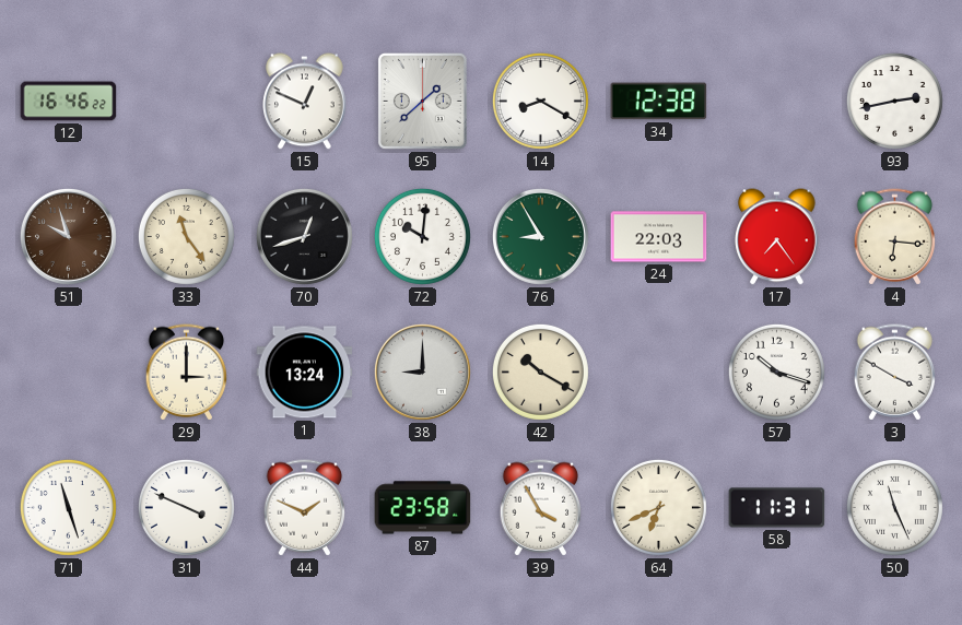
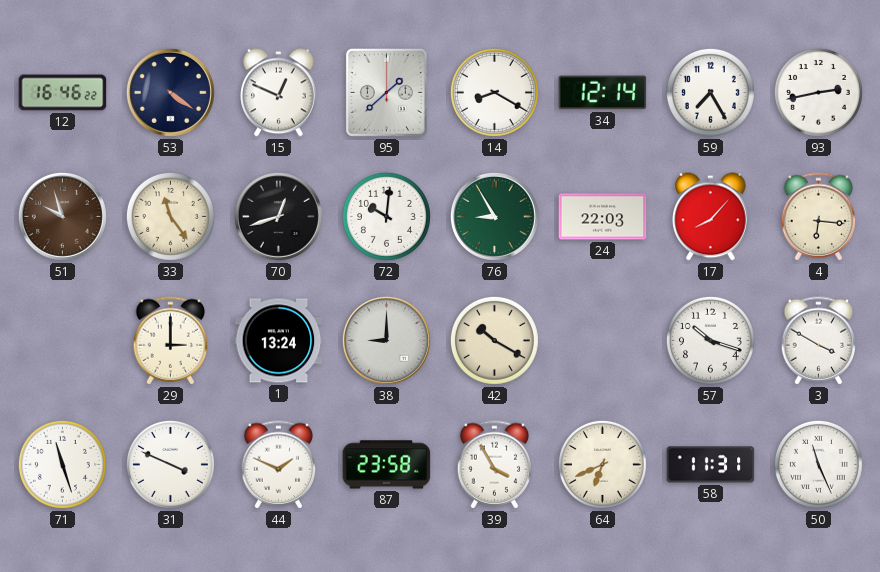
53: none -> 4:21 (170, 92)
34: 12:38 -> 12:14 (603, 93)
59: none -> 7:25 (710, 92)
17: 7:24 -> 8:07 (711, 217)
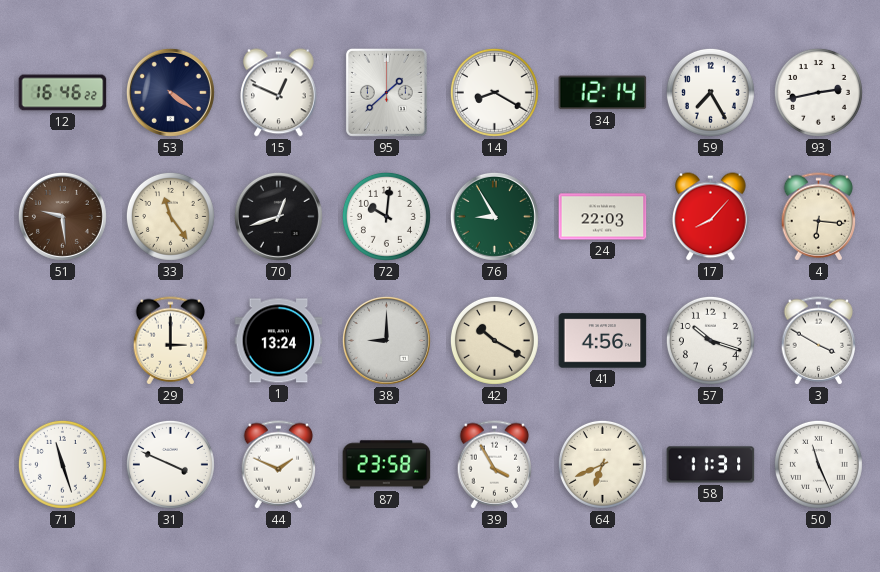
51: 9:57 -> 9:29 (62, 216)
41: none -> 4:56 (603, 341)
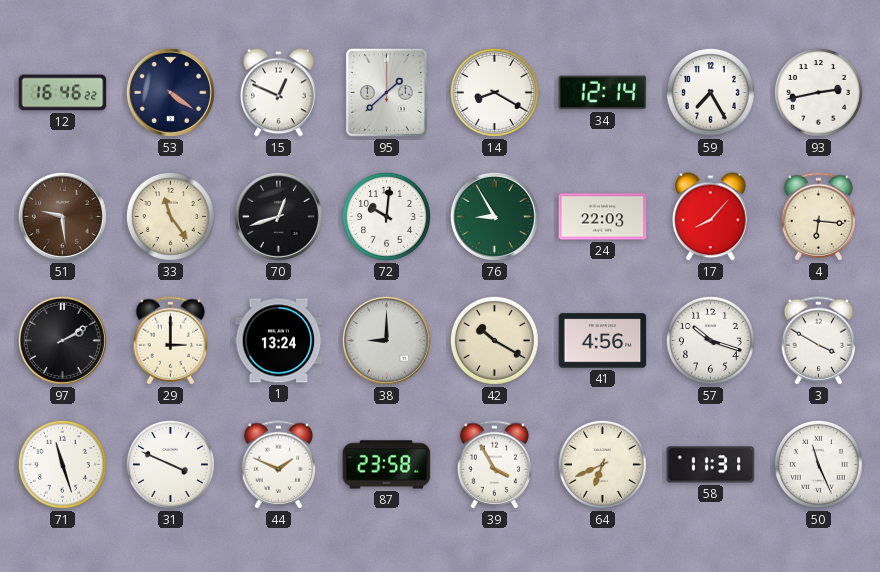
97: none -> 2:10 (62, 340)
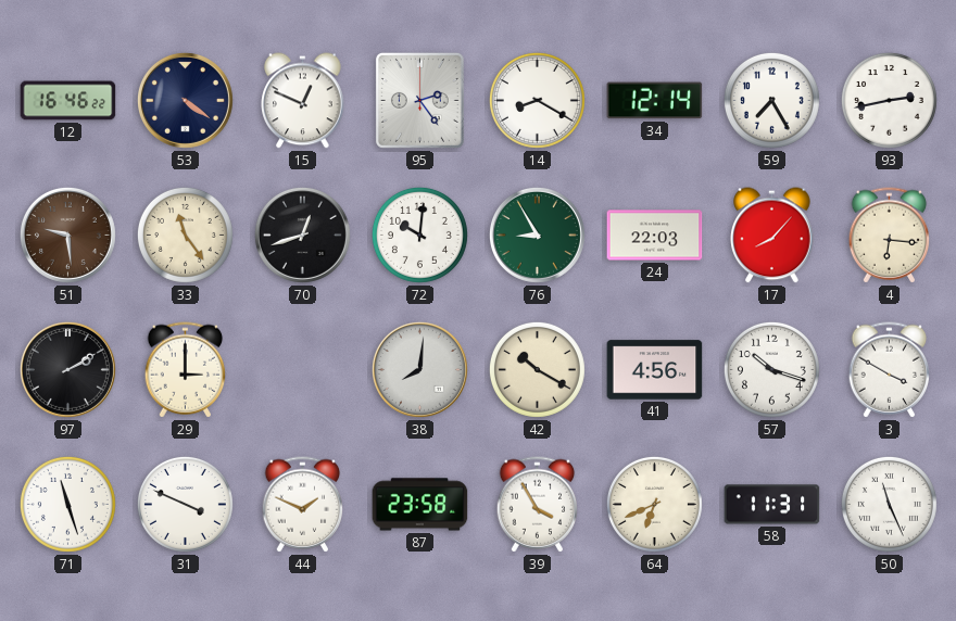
95: 1:38 -> 2:24 (419, 100)
1: 13:24 -> none (279, 341)
38: 9:00 -> 8:01 (419, 369)
